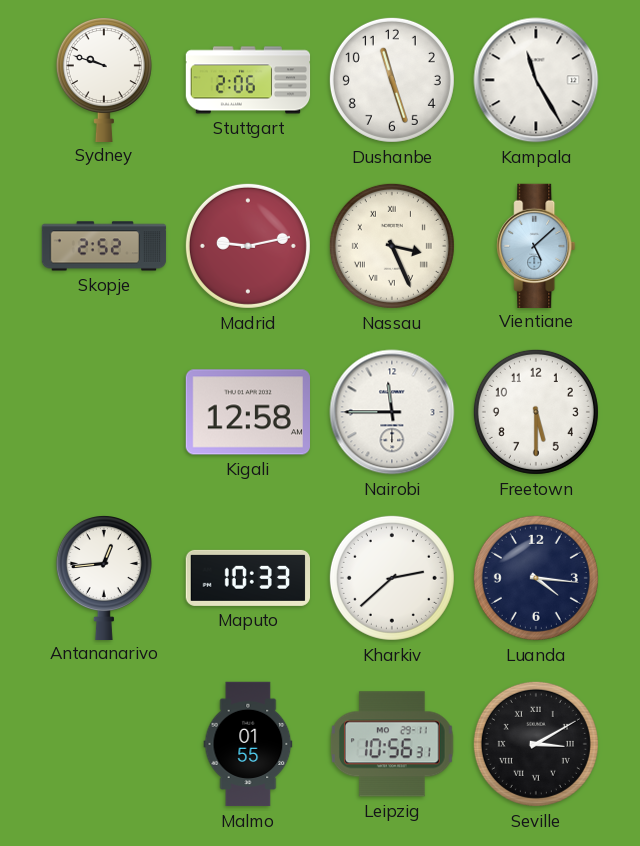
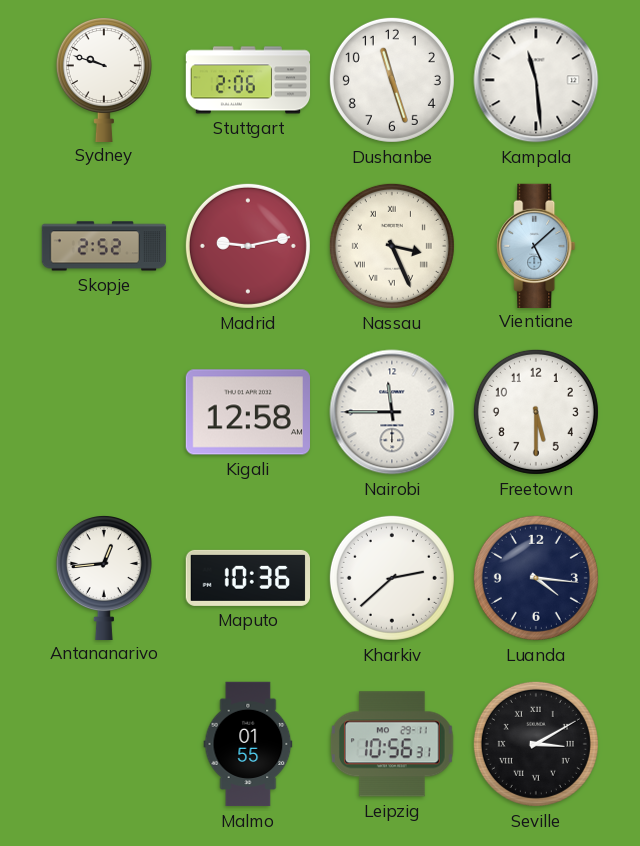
Kampala: 11:25 -> 11:29 (536, 80)
Maputo: 10:33 -> 10:36 (247, 578)
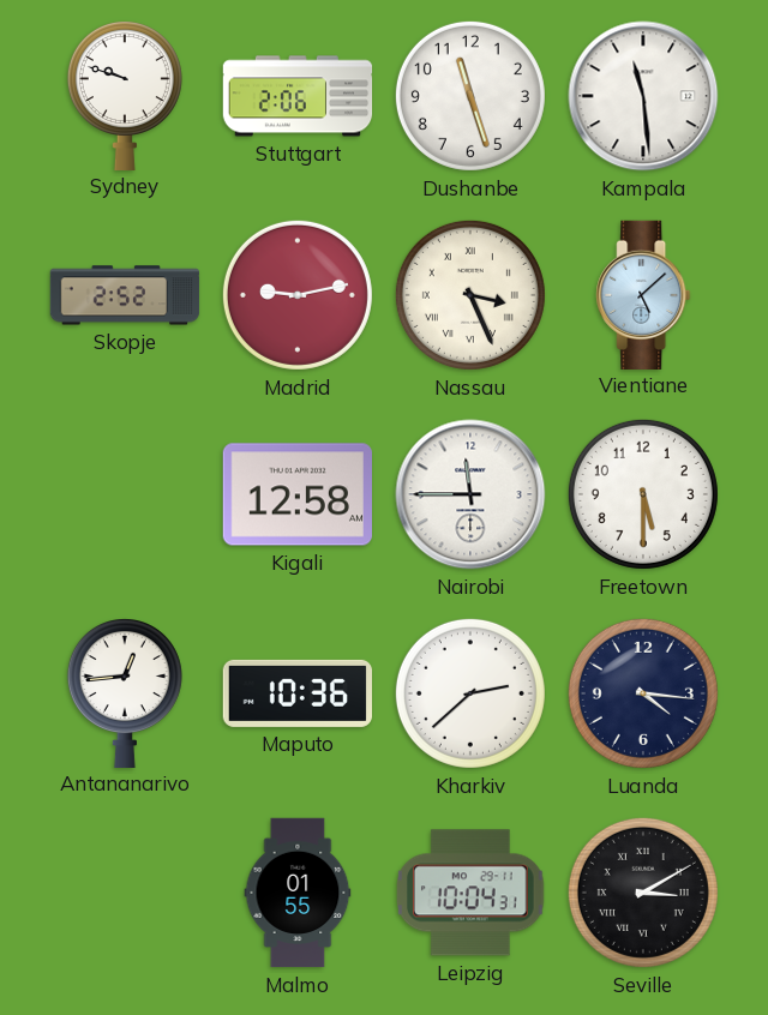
Leipzig: 10:56 -> 10:04 (472, 893)
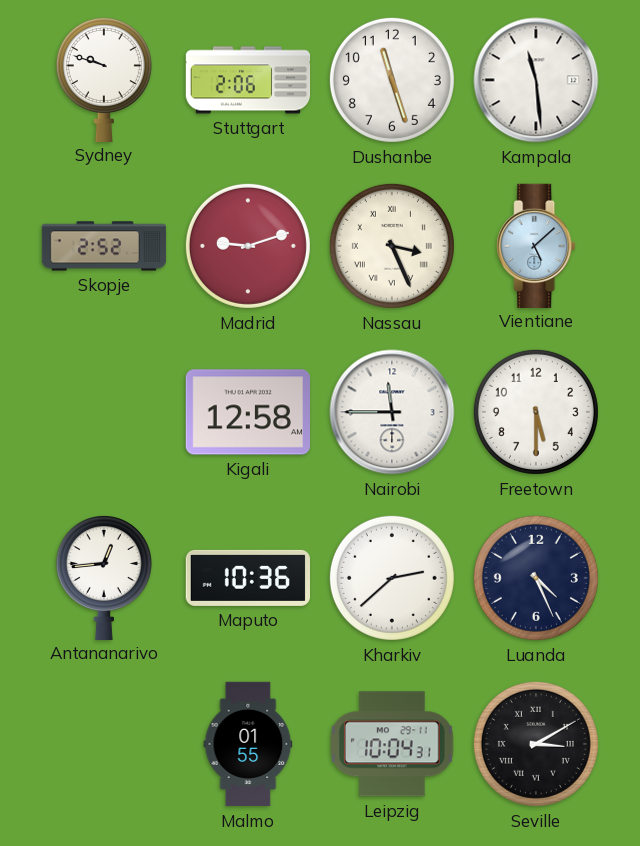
Madrid: 9:13 -> 9:12 (248, 246)
Luanda: 4:16 -> 4:26 (536, 578)
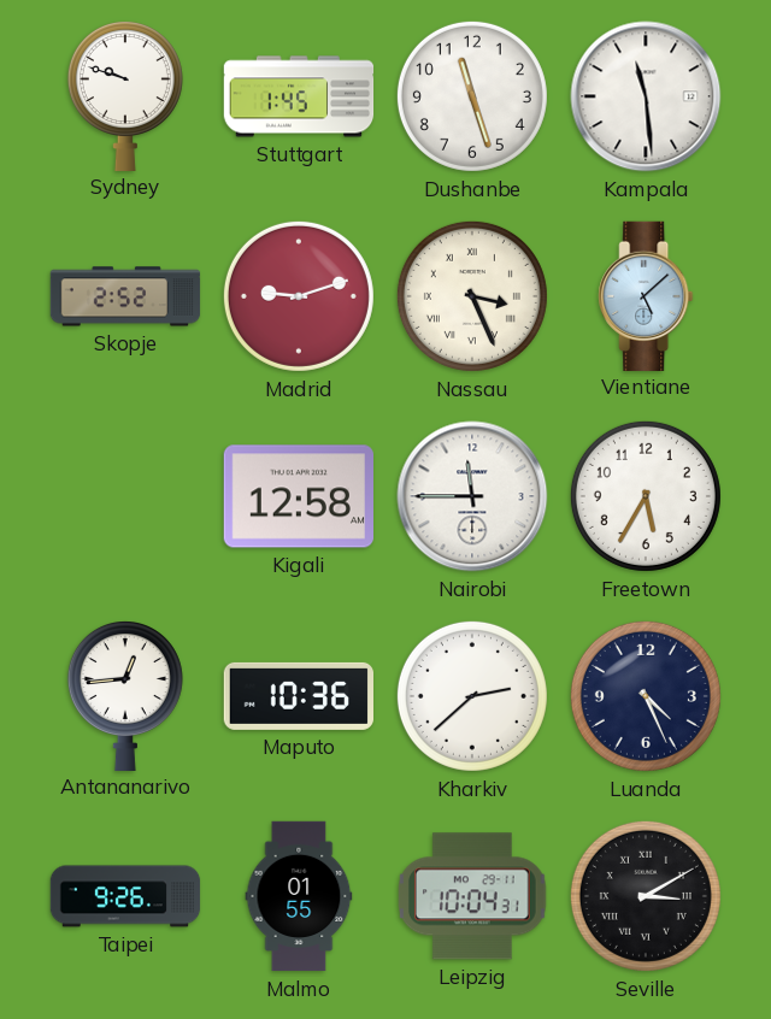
Stuttgart: 2:06 -> 1:45 (299, 96)
Freetown: 5:30 -> 5:35 (646, 496)
Taipei: none -> 9:26 (125, 896)
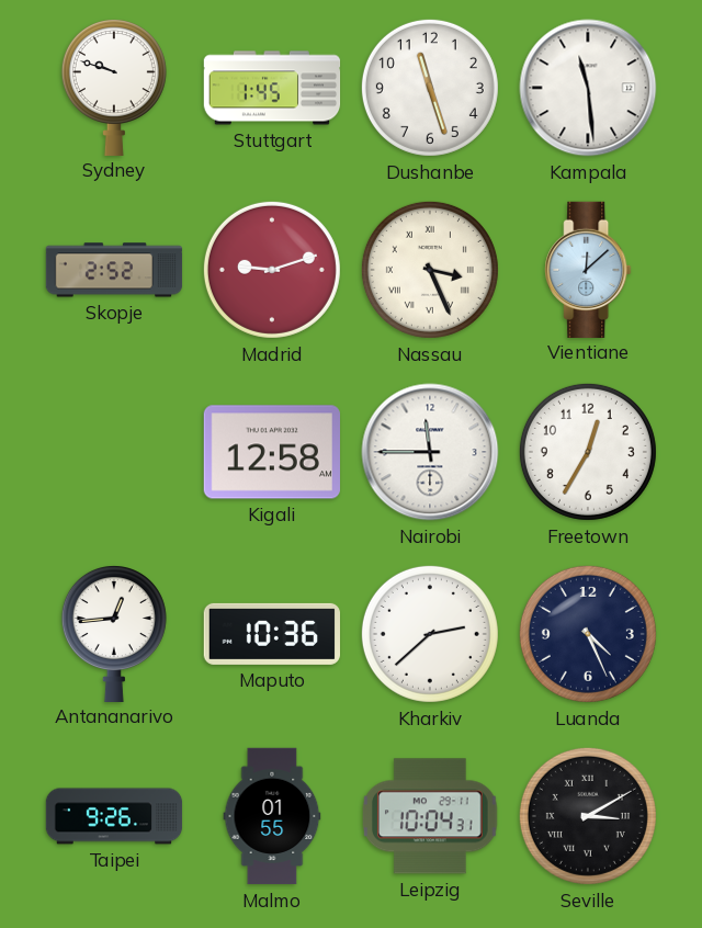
Vientiane: 5:08 -> 12:08 (588, 269)
Freetown: 5:35 -> 12:35 (588, 452)
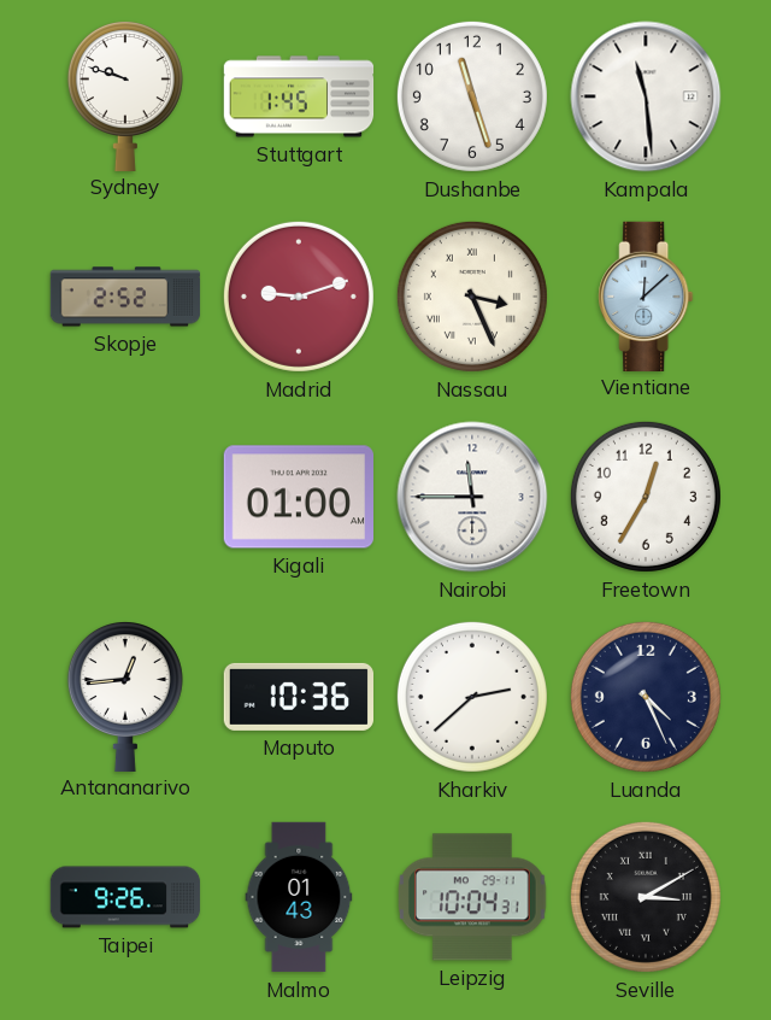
Kigali: 12:58 -> 01:00 (298, 497)
Malmo: 01:55 -> 01:43 (299, 897)
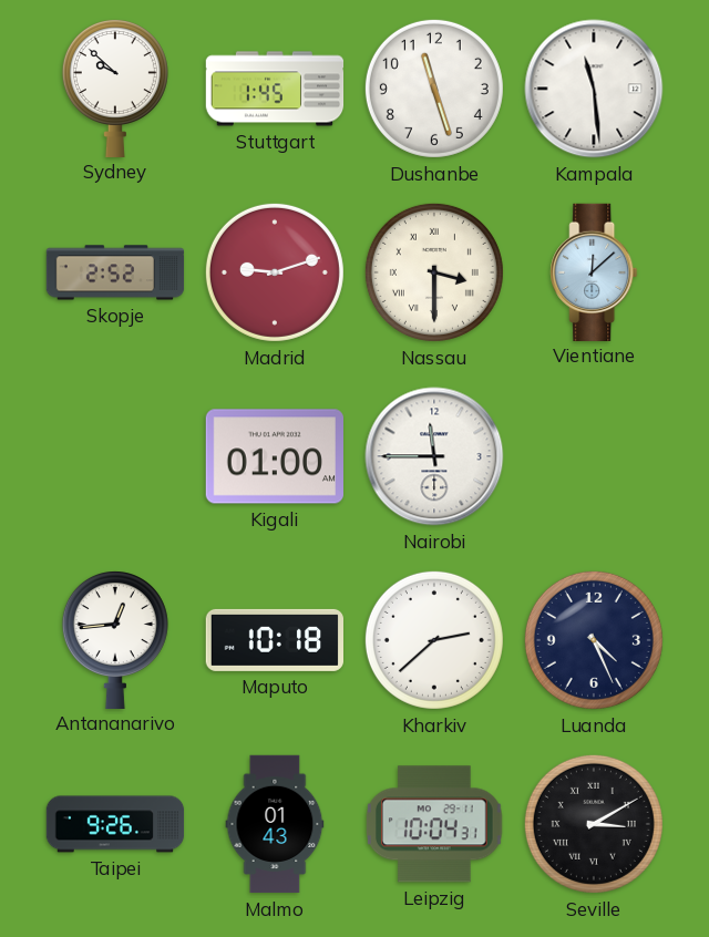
Sydney: 9:48 -> 9:52 (115, 89)
Nassau: 3:26 -> 3:30 (434, 272)
Freetown: 12:35 -> none (646, 497)
Maputo: 10:36 -> 10:18 (274, 640)
